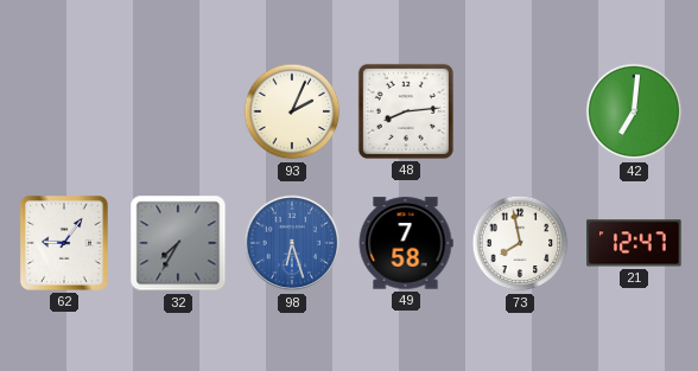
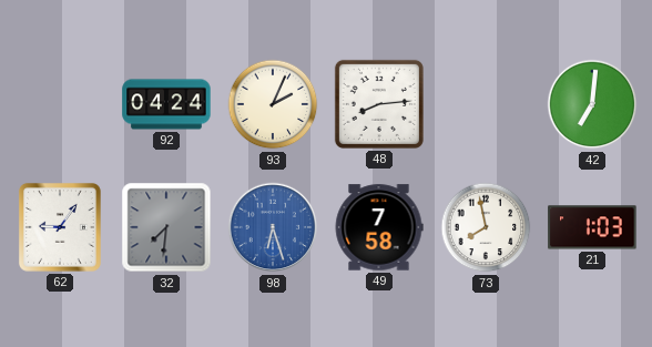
92: none -> 04:24 (166, 104)
32: 7:35 -> 7:31 (166, 227)
21: 12:47 -> 1:03 (592, 227)
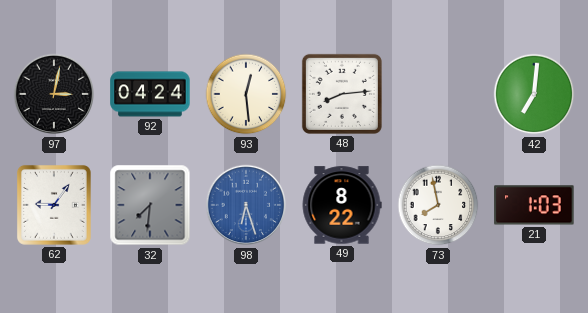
97: none -> 3:02 (54, 94)
93: 2:04 -> 12:29 (246, 94)
49: 7:58 -> 8:22 (342, 205)
